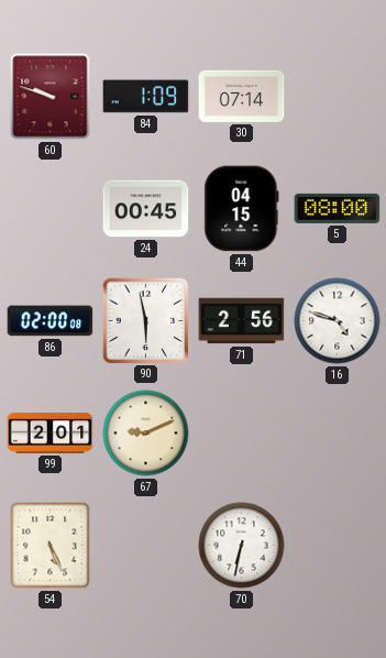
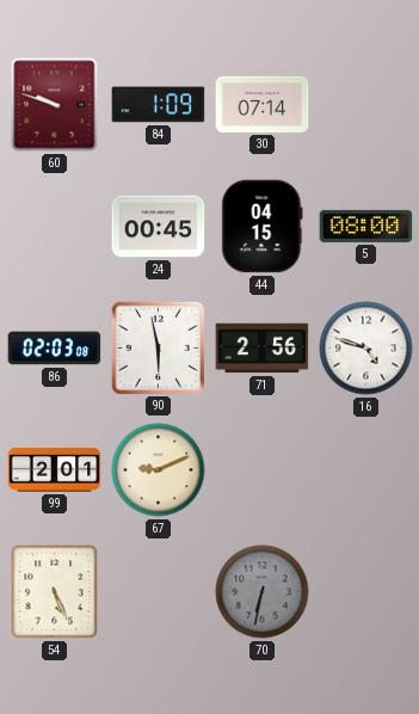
86: 02:00 -> 02:03 (55, 349)
70 dial: white -> grey (263, 592)
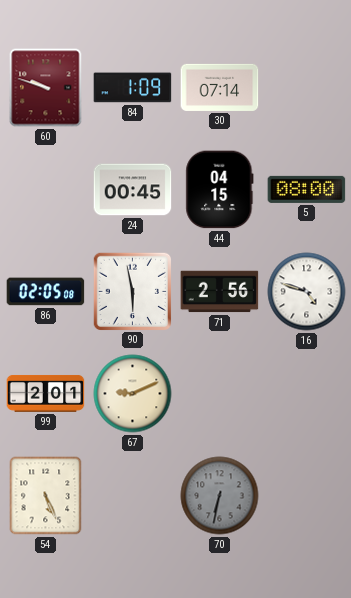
86: 02:03 -> 02:05 (46, 292)
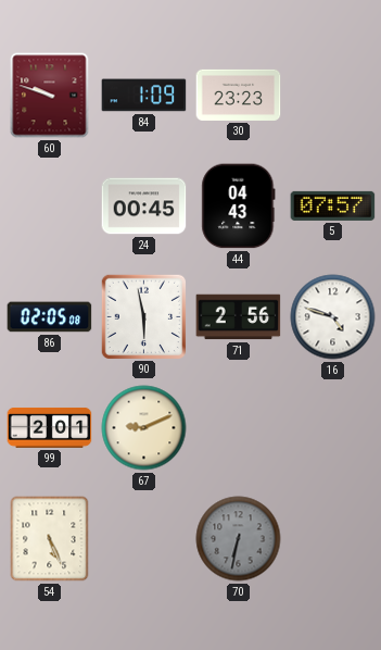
30: 07:14 -> 23:23 (239, 95)
44: 04:15 -> 04:43 (239, 207)
5: 08:00 -> 07:57 (333, 205)
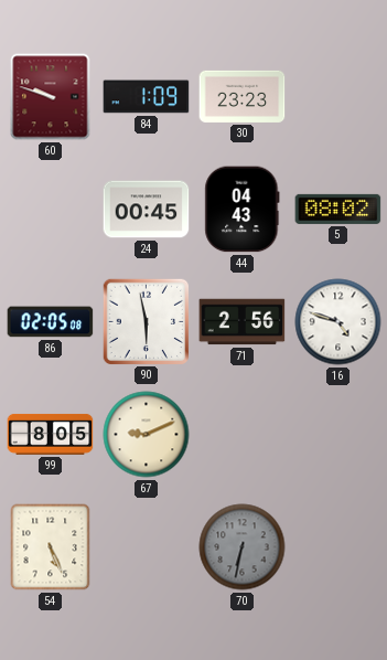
5: 07:57 -> 08:02 (338, 209)
99: 2:01 -> 8:05 (51, 434)
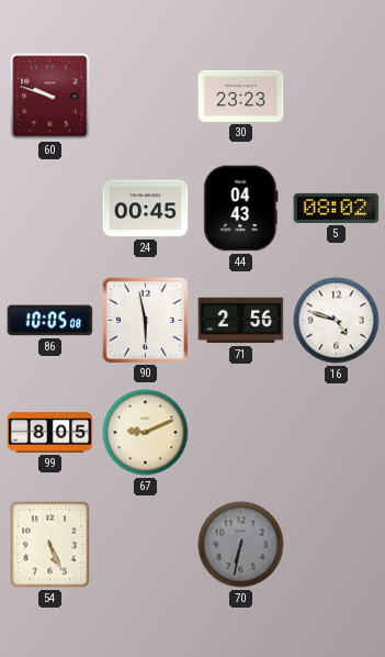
84: 1:09 -> none (147, 97)
86: 02:05 -> 10:05 (50, 321)
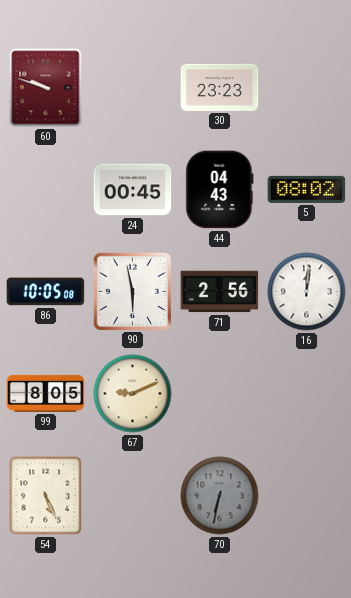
16: 4:48 -> 12:01 (307, 292)
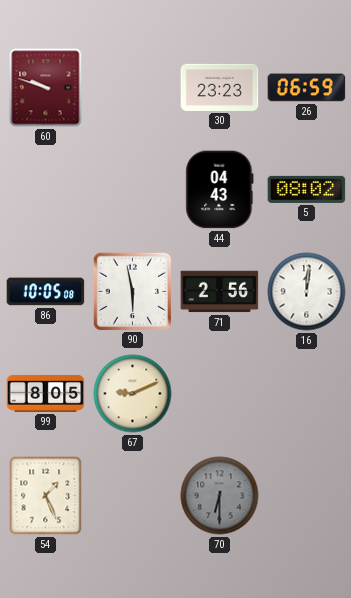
26: none -> 06:59 (307, 88)
24: 00:45 -> none (133, 190)
54: 5:26 -> 1:26 (46, 496)
70: 6:32 -> 6:30 (220, 496)
